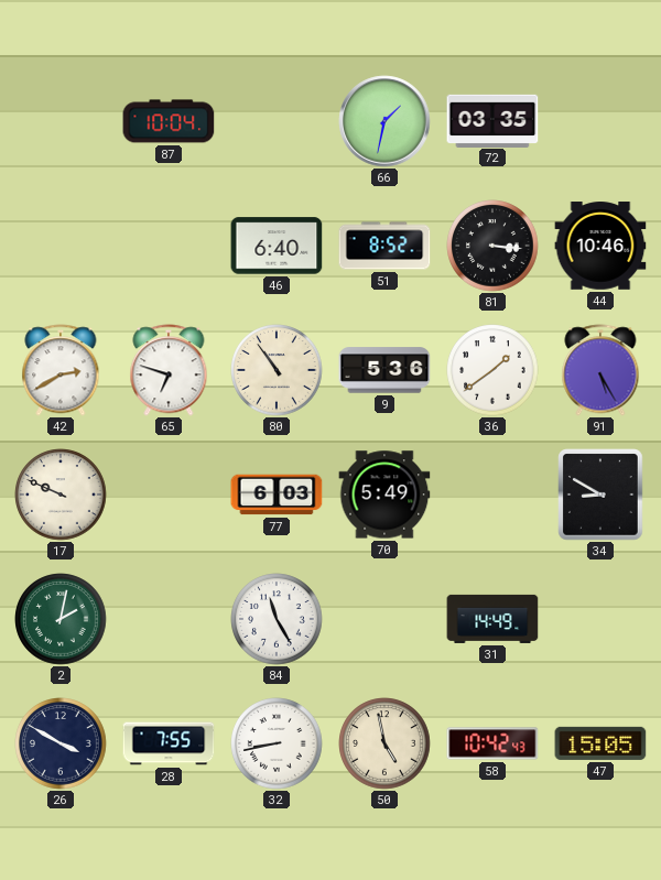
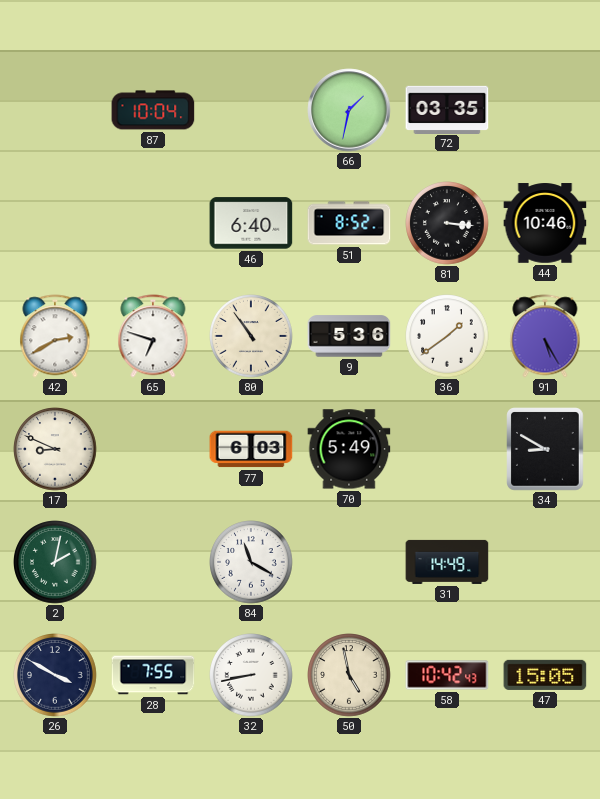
17: 9:49 -> 8:49 (55, 449)
84: 11:25 -> 11:20 (251, 562)
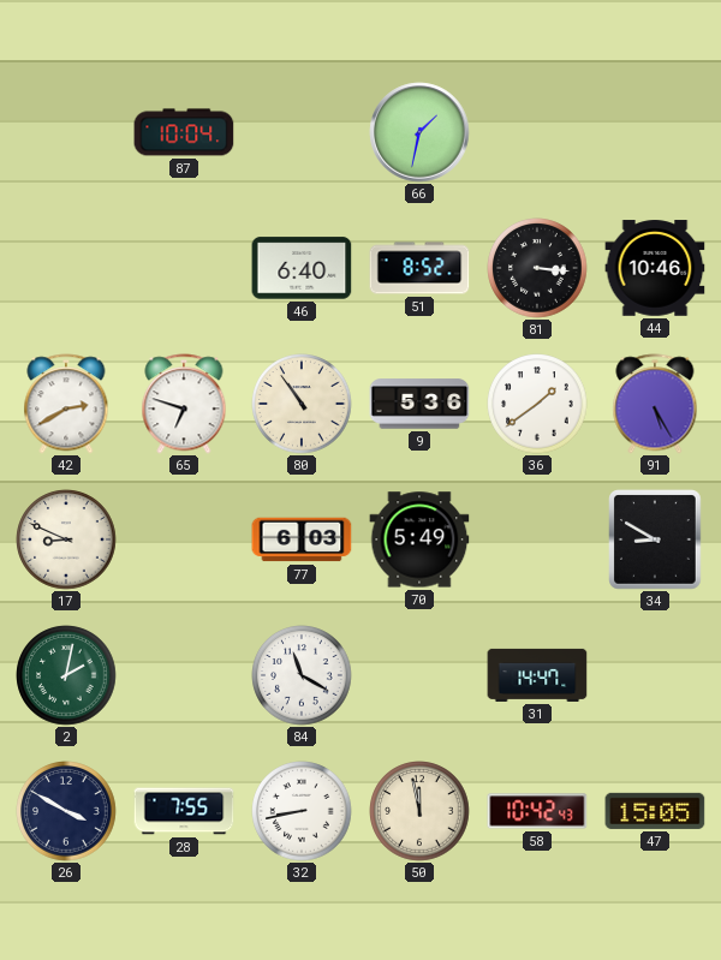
72: 03:35 -> none (447, 109)
31: 14:49 -> 14:47 (537, 675)
50: 4:58 -> 11:58 (419, 811)
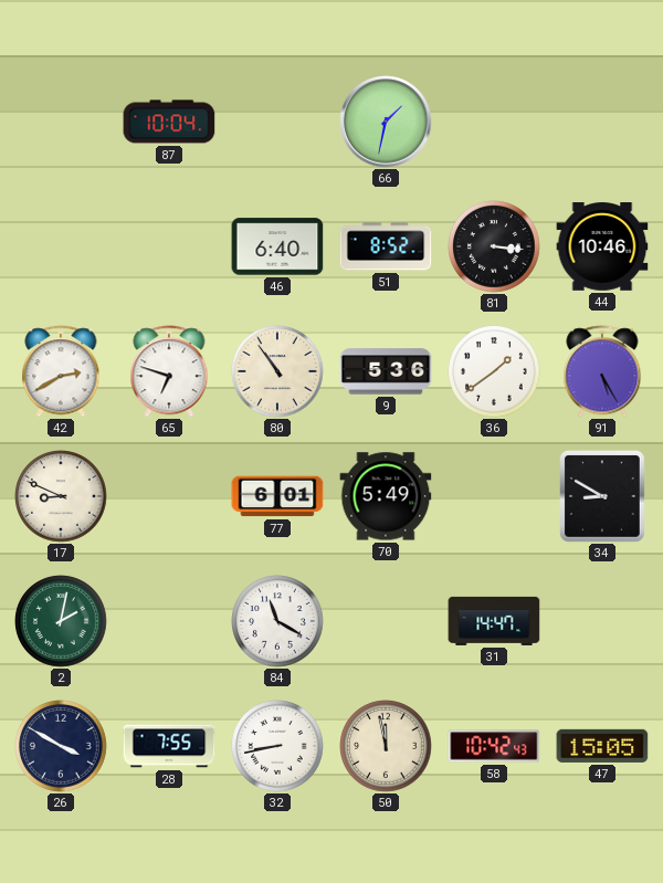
77: 6:03 -> 6:01 (277, 496)
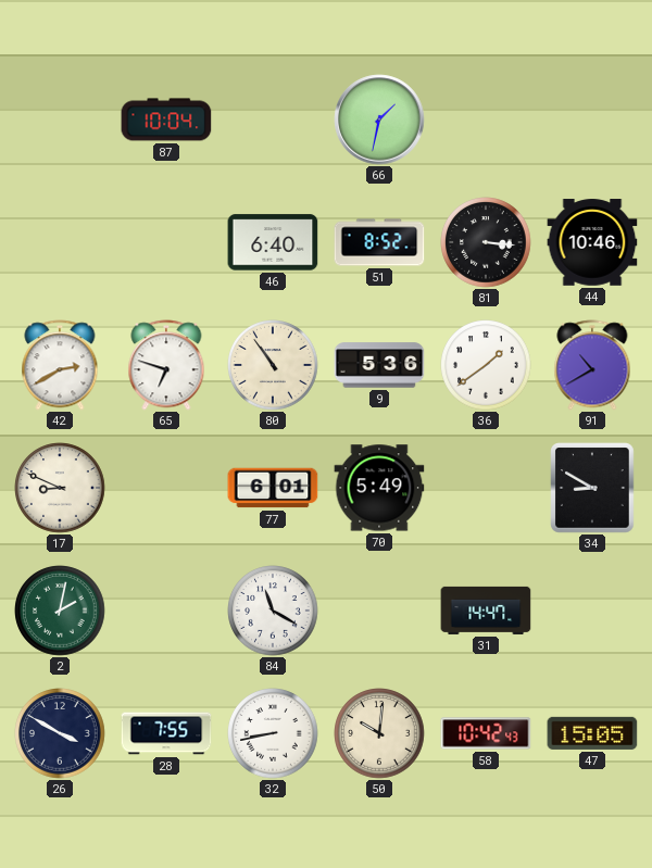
91: 5:25 -> 10:40 (592, 365)
50: 11:58 -> 10:01 (379, 733)
